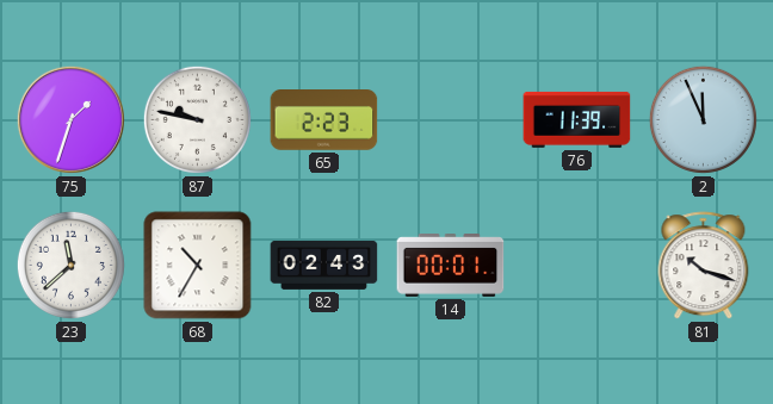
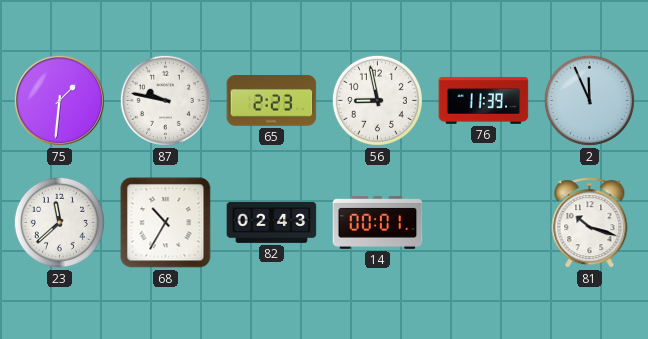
75: 1:33 -> 1:31 (59, 100)
56: none -> 8:58 (377, 100)
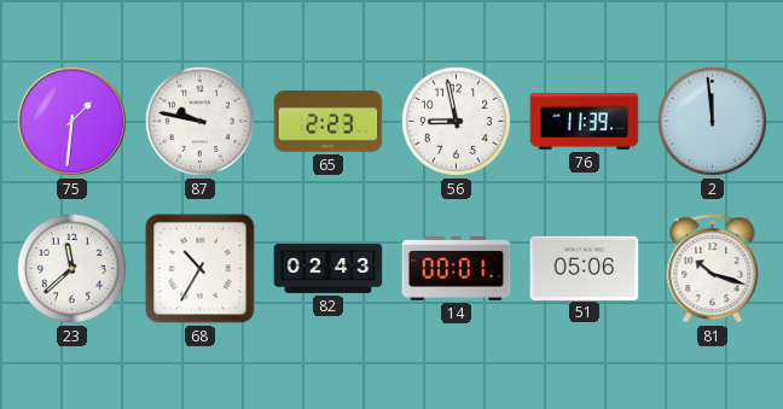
2: 11:56 -> 11:59 (712, 121)
51: none -> 05:06 (585, 268)
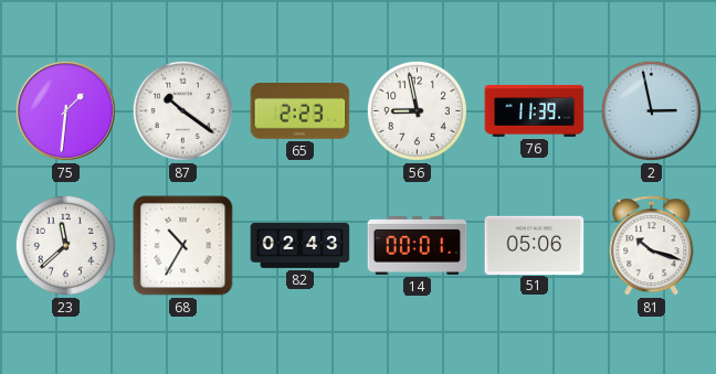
87: 9:47 -> 10:21 (182, 110)
2: 11:59 -> 2:58 (651, 110)
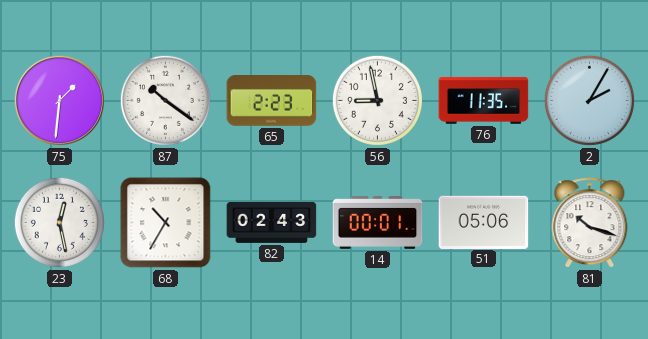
76: 11:39 -> 11:35 (484, 100)
2: 2:58 -> 2:05 (589, 100)
23: 11:38 -> 12:28 (59, 222)
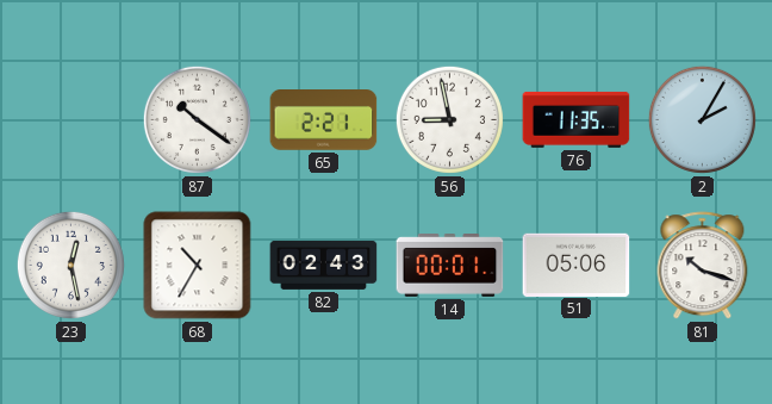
75: 1:31 -> none (59, 100)
65: 2:23 -> 2:21 (324, 120)
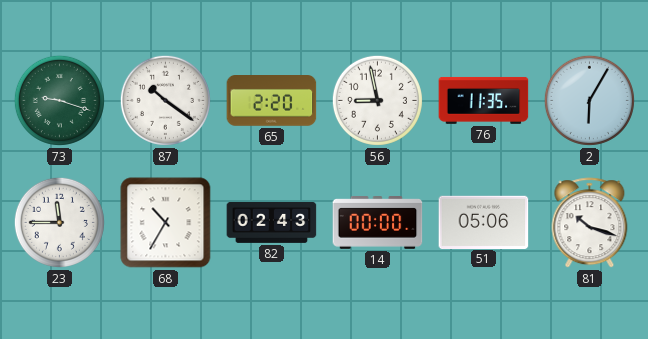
73: none -> 9:18 (59, 100)
65: 2:21 -> 2:20 (272, 101)
2: 2:05 -> 6:05 (589, 100)
23: 12:28 -> 11:45 (59, 222)
14: 00:01 -> 00:00 (378, 223)
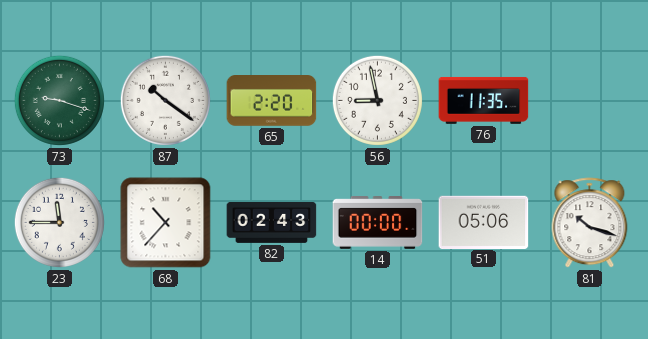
2: 6:05 -> none (589, 100)
68: 10:35 -> 10:37 (166, 223)
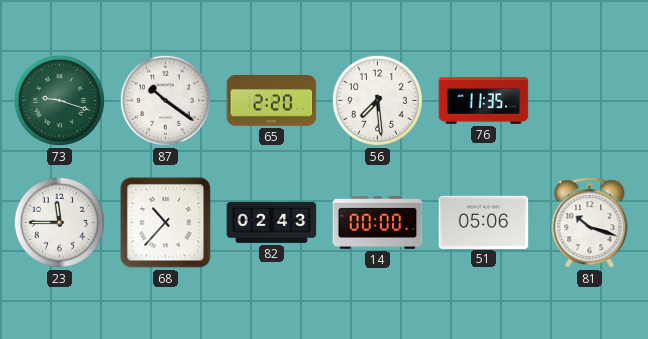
56: 8:58 -> 7:29 (377, 100)
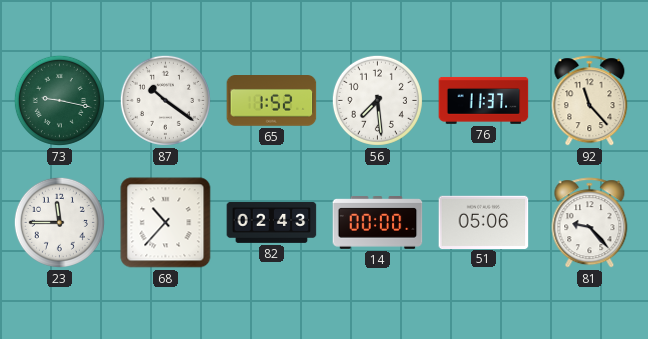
73: 9:18 -> 9:17 (59, 100)
65: 2:20 -> 1:52 (272, 101)
76: 11:35 -> 11:37 (484, 100)
92: none -> 11:23 (590, 101)
81: 10:18 -> 9:23 (590, 223)
